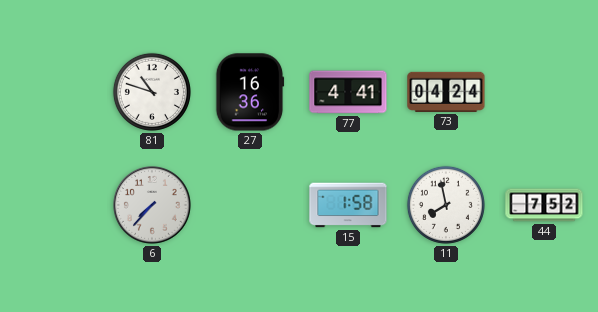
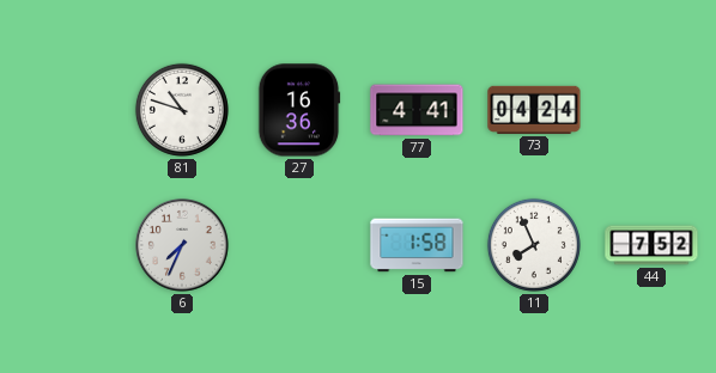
6: 7:37 -> 7:34 (183, 246)
11: 7:58 -> 7:56 (534, 245)
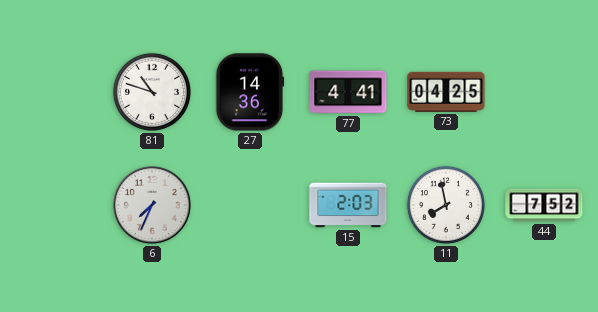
27: 16:36 -> 14:36 (250, 92)
73: 04:24 -> 04:25 (446, 92)
15: 1:58 -> 2:03 (348, 205)
11: 7:56 -> 7:58 (446, 205)
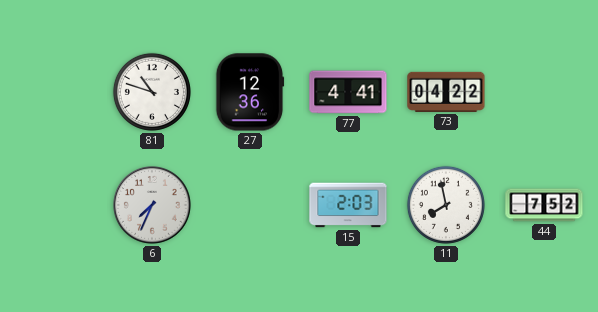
27: 14:36 -> 12:36 (250, 92)
73: 04:25 -> 04:22 (446, 92)
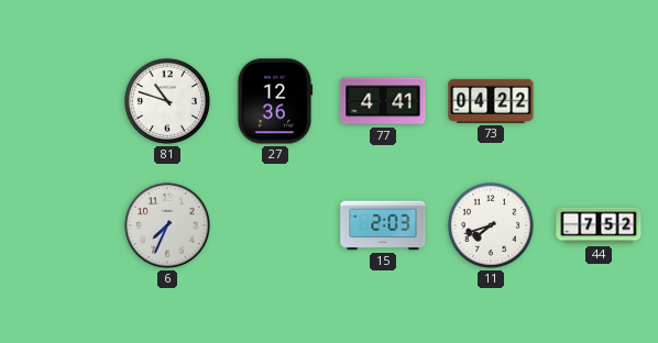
11: 7:58 -> 7:42 (491, 225)
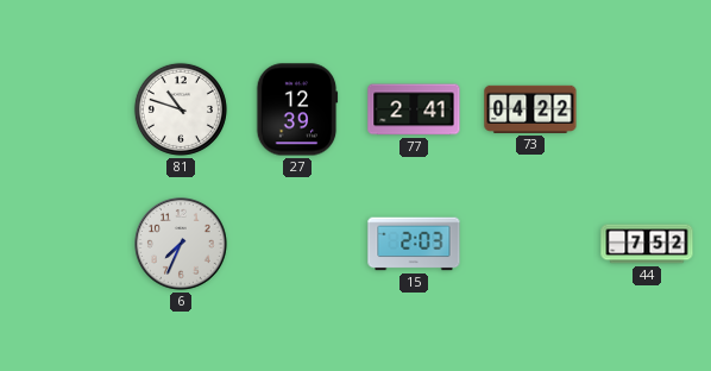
27: 12:36 -> 12:39 (297, 109)
77: 4:41 -> 2:41 (414, 109)
11: 7:42 -> none (491, 225)
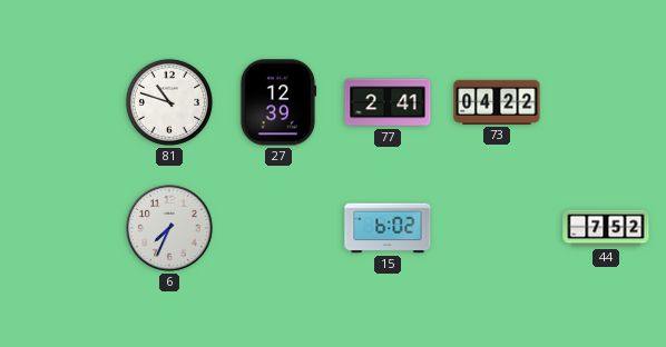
15: 2:03 -> 6:02 (388, 228)
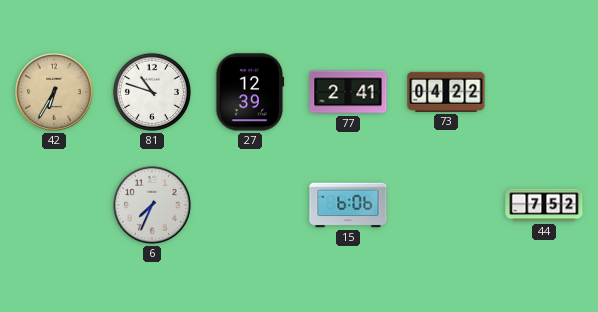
42: none -> 6:35 (55, 93)
15: 6:02 -> 6:06 (348, 205)
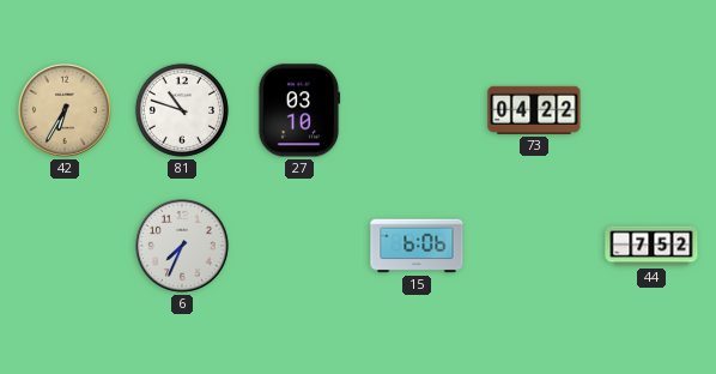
27: 12:39 -> 03:10 (299, 110)
77: 2:41 -> none (348, 92)
